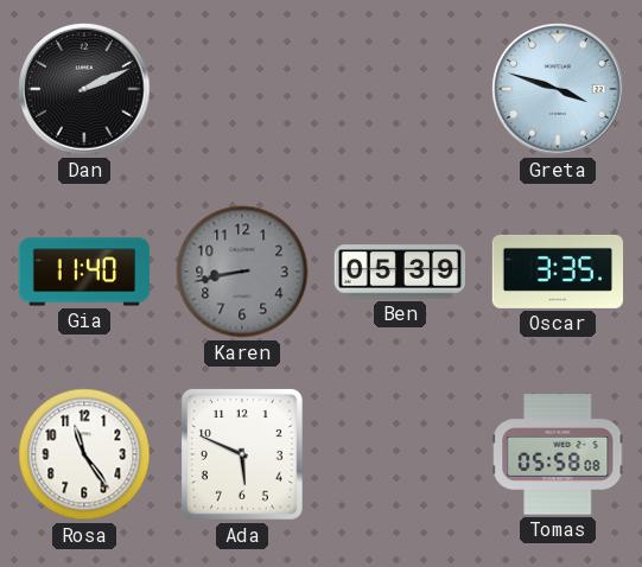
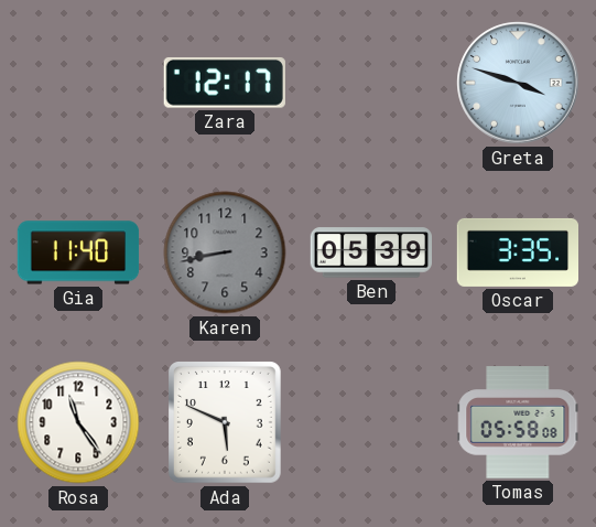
Dan: 2:11 -> none (84, 89)
Zara: none -> 12:17 (225, 83)
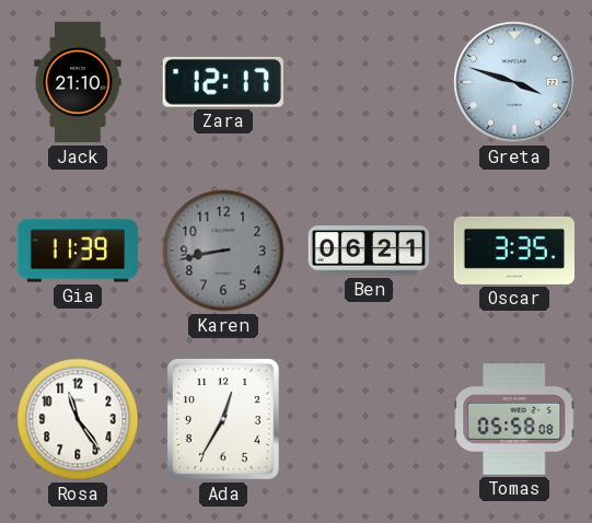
Jack: none -> 21:10 (78, 82)
Gia: 11:40 -> 11:39 (78, 251)
Ben: 05:39 -> 06:21 (368, 251)
Ada: 5:49 -> 12:35 (224, 420)
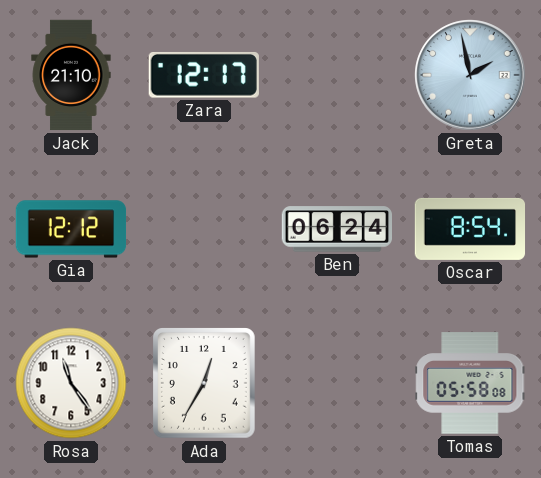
Greta: 3:48 -> 1:58 (470, 75)
Gia: 11:39 -> 12:12 (71, 229)
Karen: 8:43 -> none (223, 251)
Ben: 06:21 -> 06:24 (336, 229)
Oscar: 3:35 -> 8:54 (470, 229)
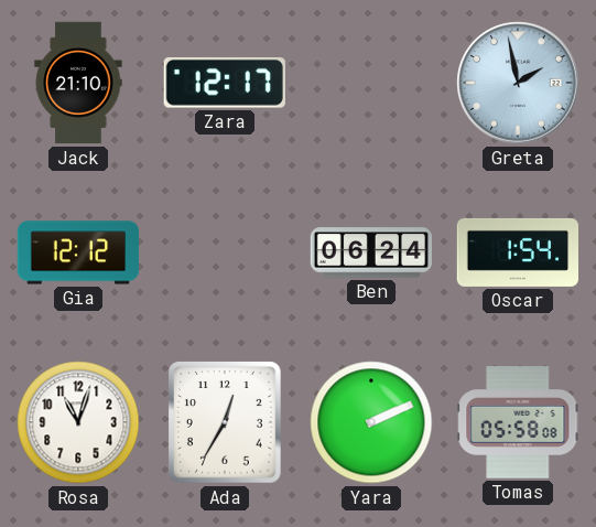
Oscar: 8:54 -> 1:54 (518, 252)
Rosa: 11:24 -> 11:03 (78, 422)
Yara: none -> 2:11 (371, 422)
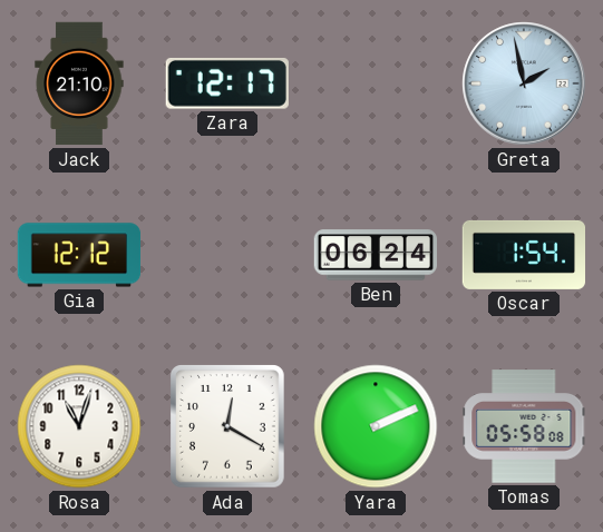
Ada: 12:35 -> 12:20 (228, 427)
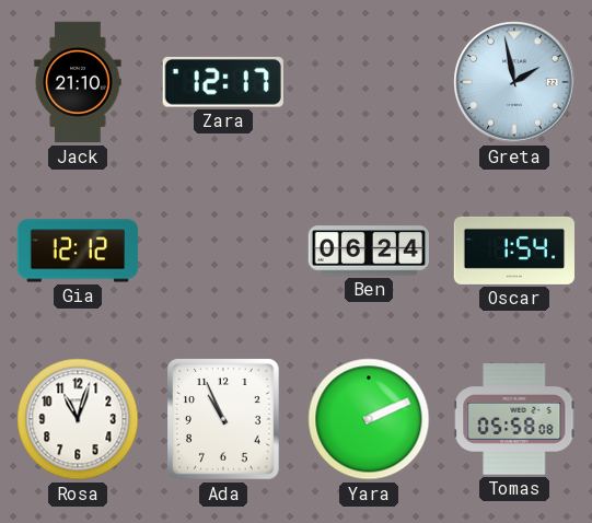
Ada: 12:20 -> 10:56 (224, 420)
